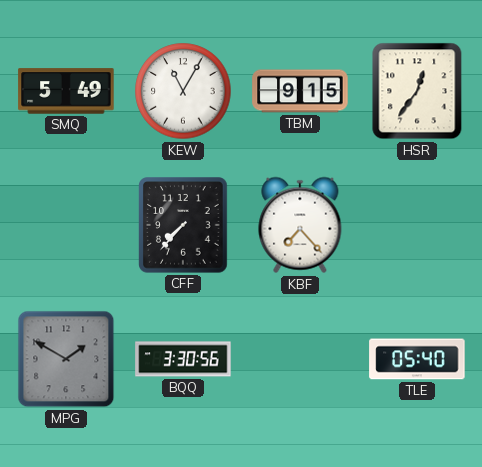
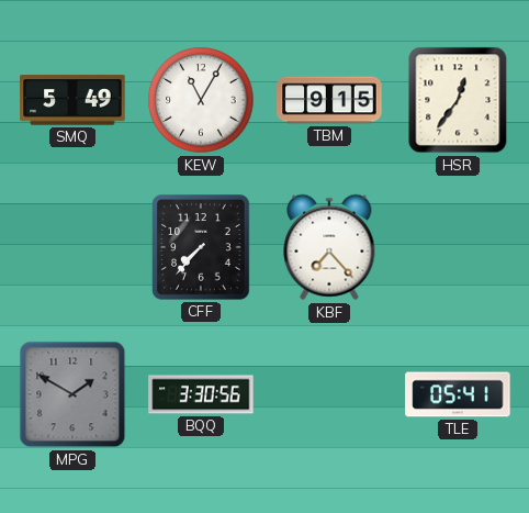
TLE: 05:40 -> 05:41 (458, 394)
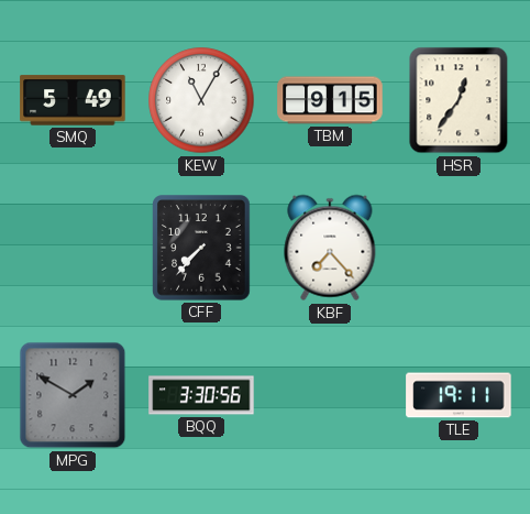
TLE: 05:41 -> 19:11 (459, 395)
